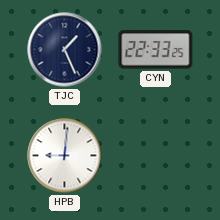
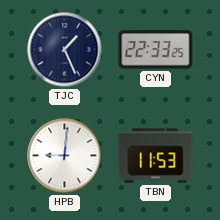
TBN: none -> 11:53 (156, 156)
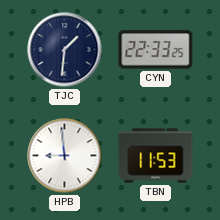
TJC: 1:26 -> 1:31 (65, 50)
HPB: 9:01 -> 8:59 (65, 156)
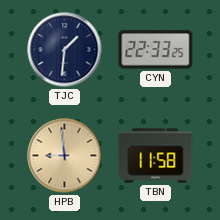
HPB dial: white -> champagne (65, 156)
TBN: 11:53 -> 11:58 (156, 156)
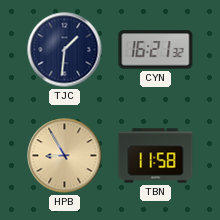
CYN: 22:33 -> 16:21 (156, 50)
HPB: 8:59 -> 8:55 (65, 156)
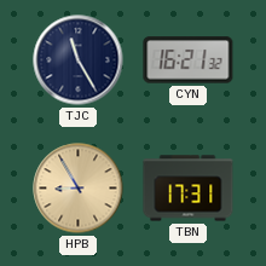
TJC: 1:31 -> 11:25 (79, 60)
TBN: 11:58 -> 17:31 (189, 189)
